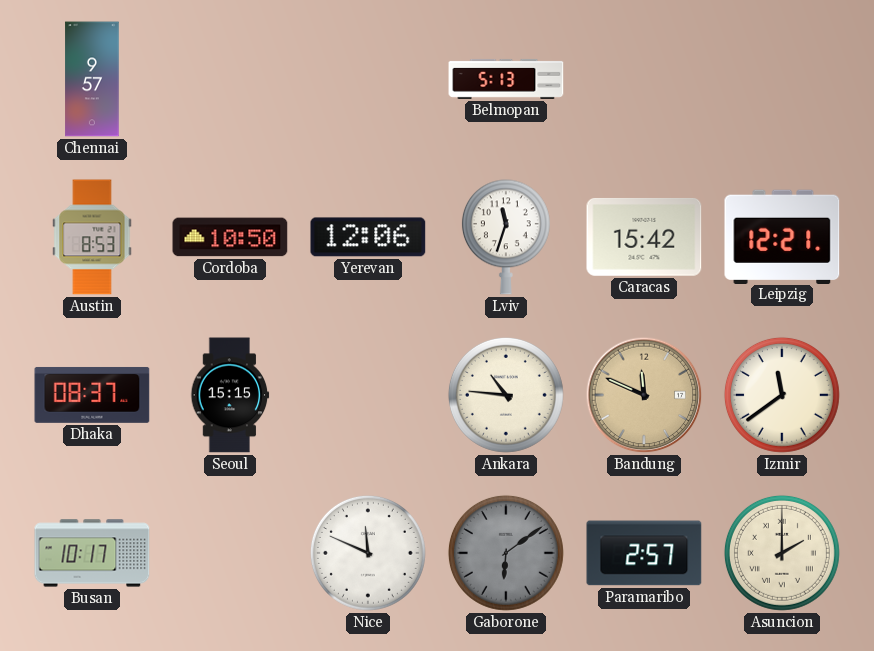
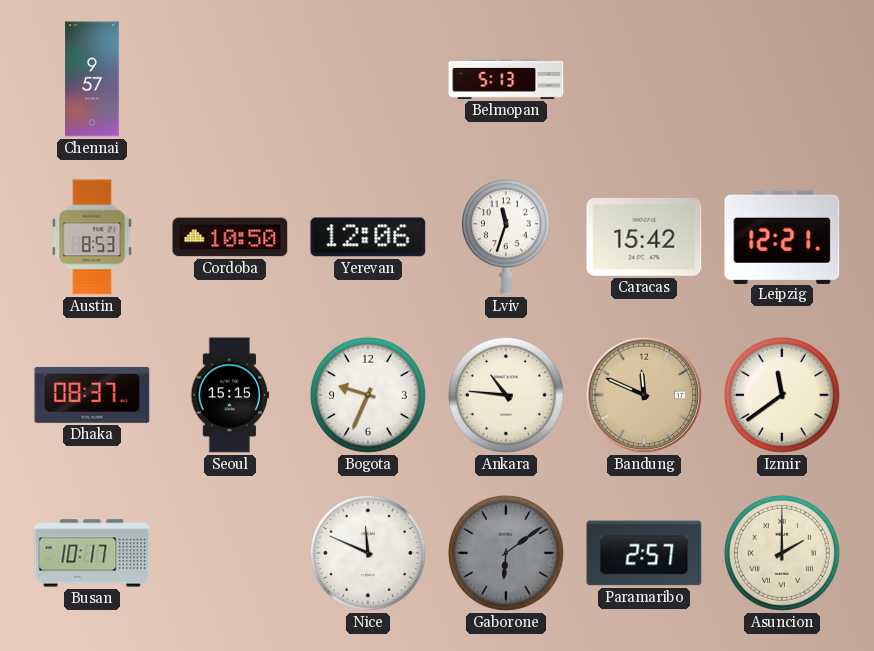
Bogota: none -> 9:34 (368, 395)
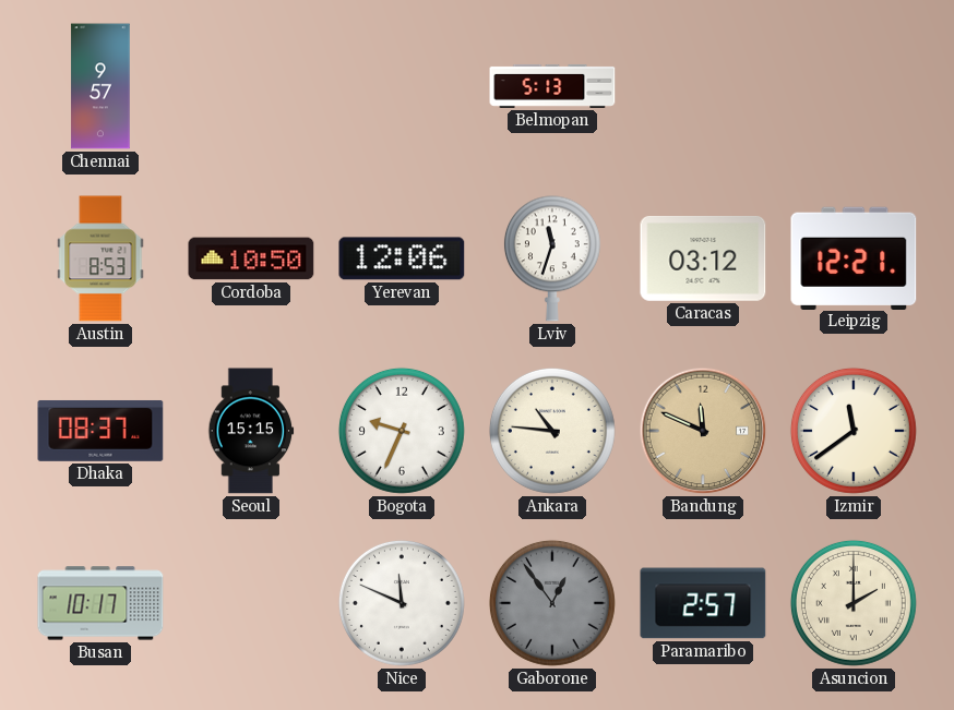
Caracas: 15:42 -> 03:12 (703, 258)
Gaborone: 6:09 -> 12:54 (552, 603)
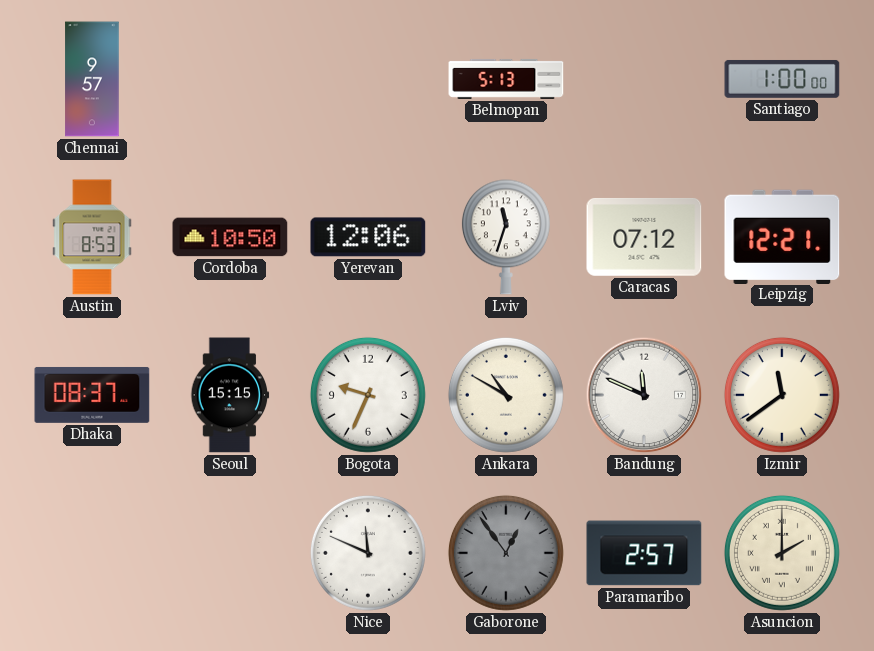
Santiago: none -> 1:00 (782, 79)
Caracas: 03:12 -> 07:12 (644, 237)
Ankara: 10:46 -> 10:50 (506, 395)
Bandung dial: champagne -> white (644, 395)
Busan: 10:17 -> none (100, 603)
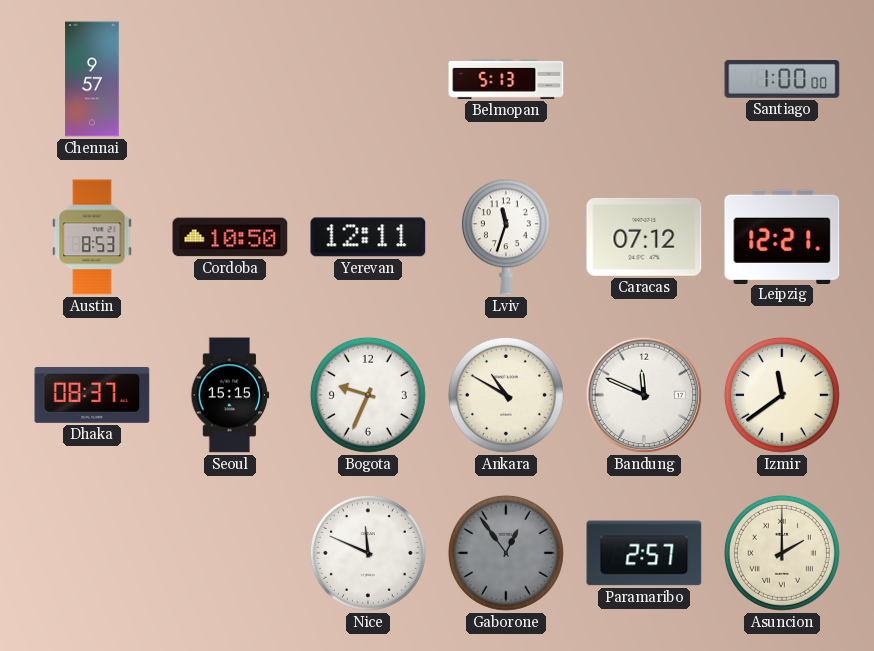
Yerevan: 12:06 -> 12:11 (368, 237)
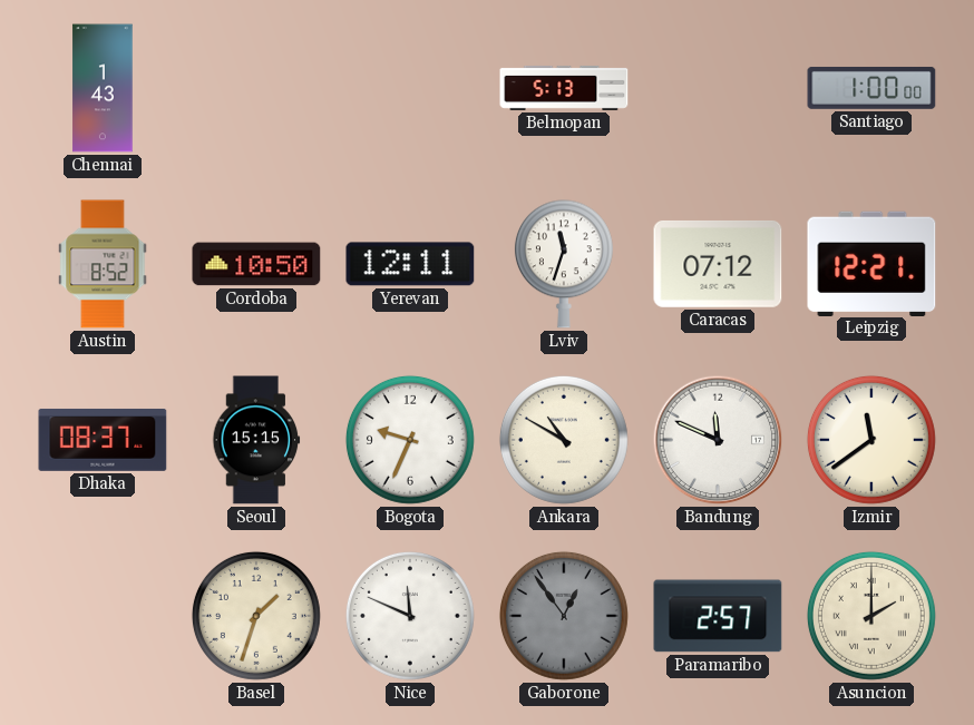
Chennai: 9:57 -> 1:43 (103, 88)
Austin: 8:53 -> 8:52 (103, 264)
Basel: none -> 1:33 (256, 616)
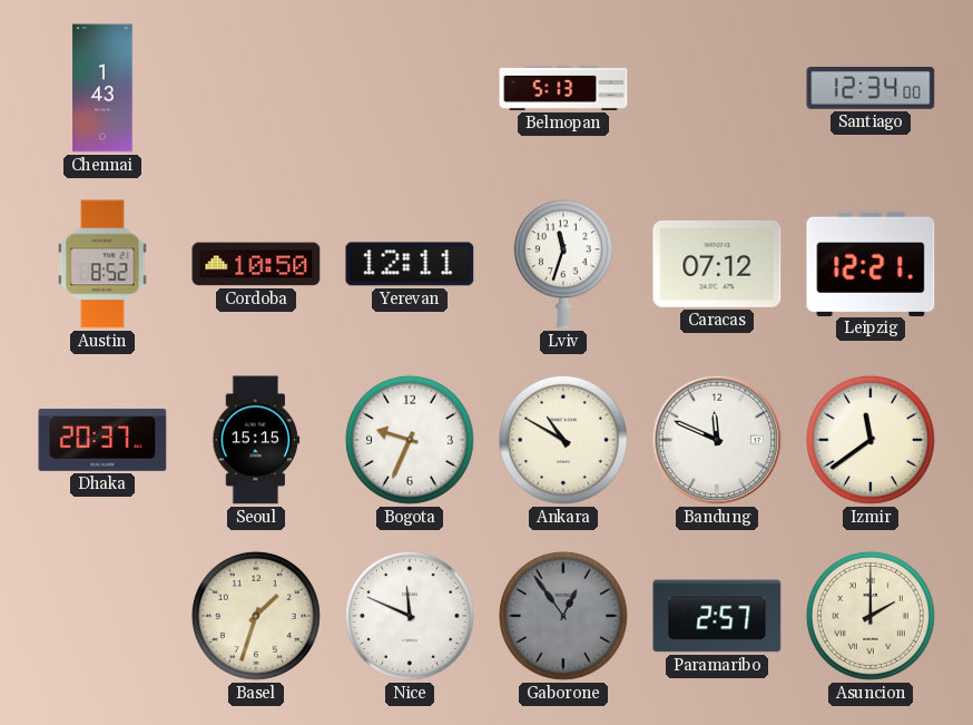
Santiago: 1:00 -> 12:34 (871, 88)
Dhaka: 08:37 -> 20:37 (102, 440)
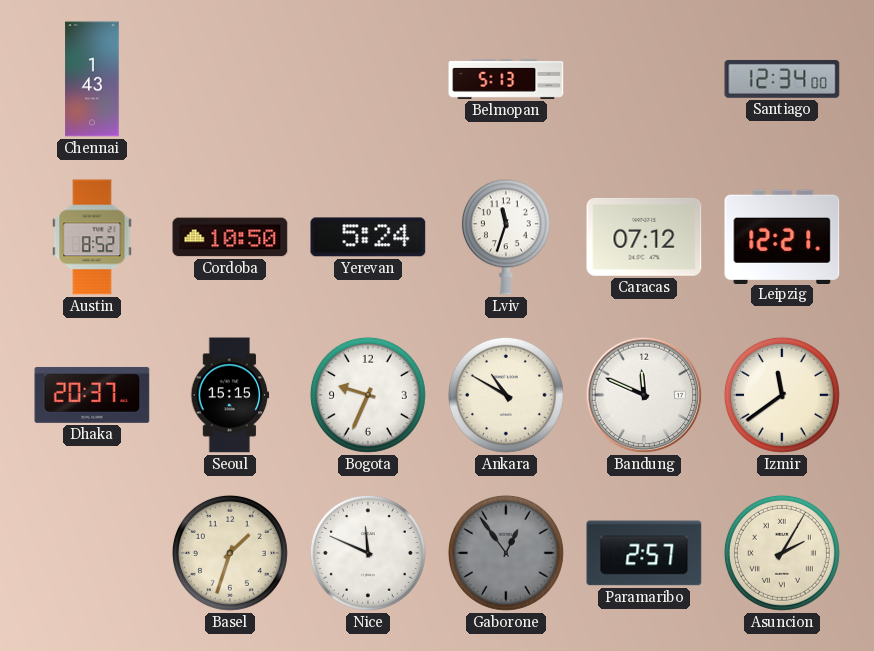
Yerevan: 12:11 -> 5:24 (368, 237)
Asuncion: 2:00 -> 2:05 (782, 553)
